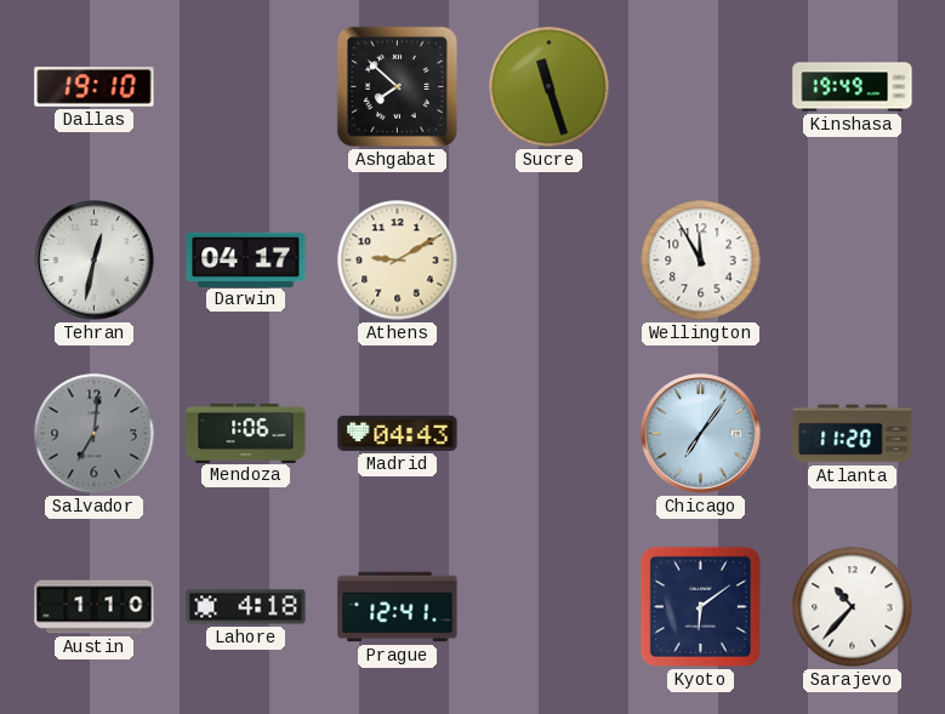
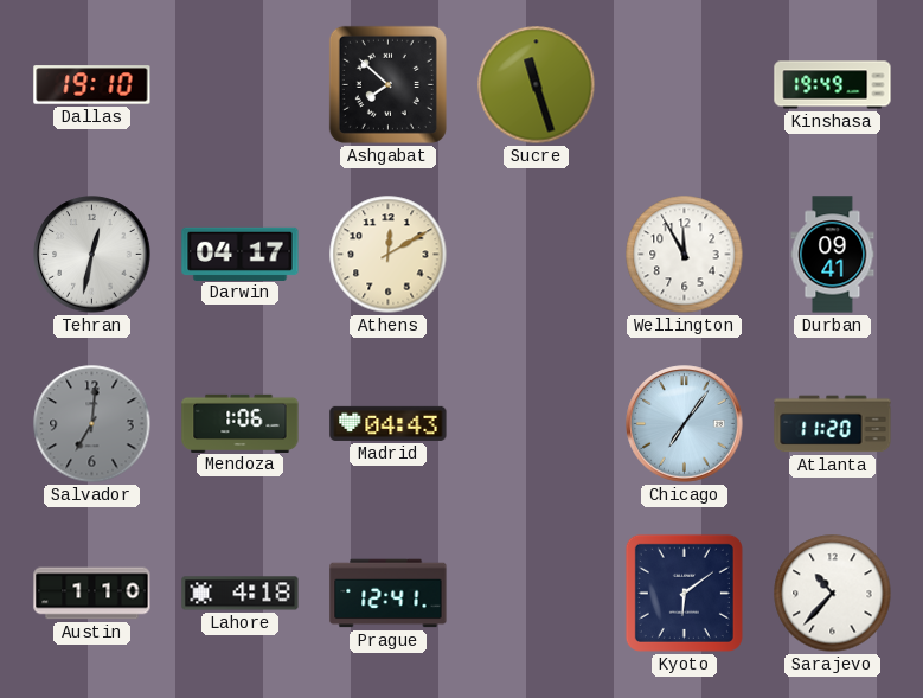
Athens: 9:10 -> 12:10 (389, 255)
Durban: none -> 09:41 (833, 255)
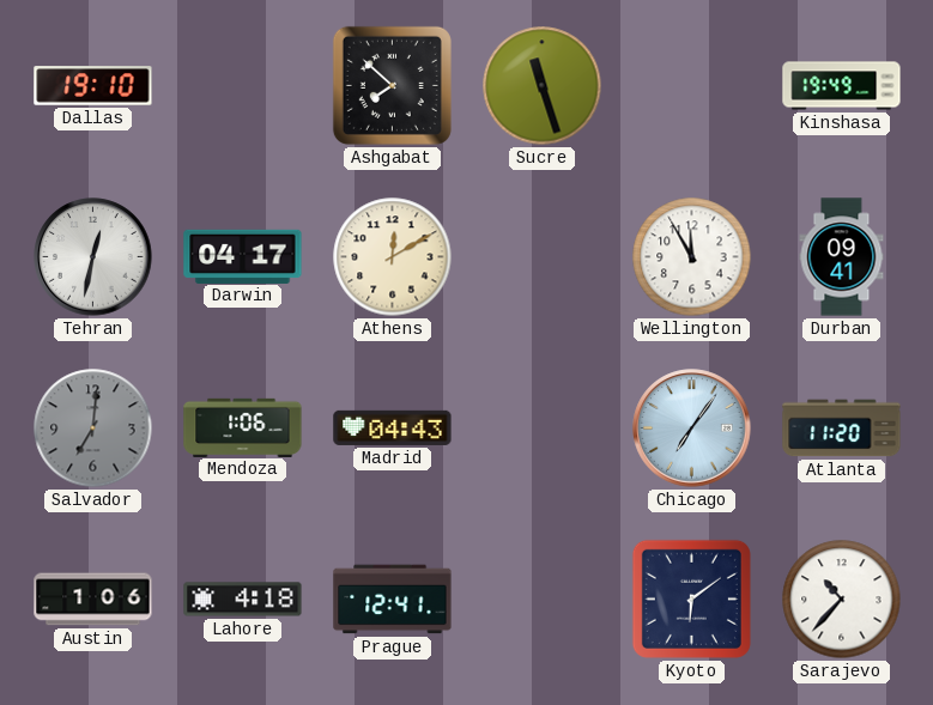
Austin: 1:10 -> 1:06 (93, 600)
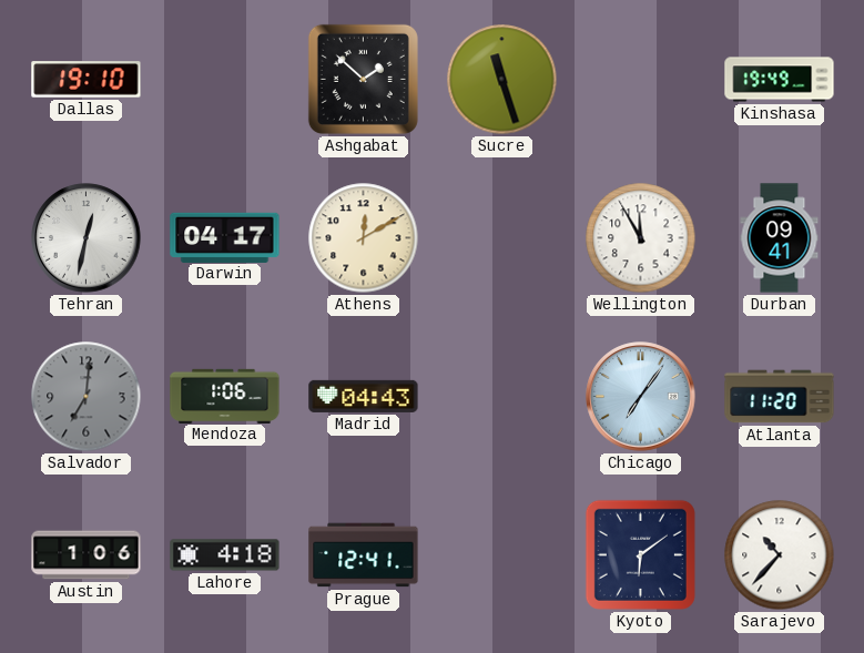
Ashgabat: 7:52 -> 1:52 (363, 79)
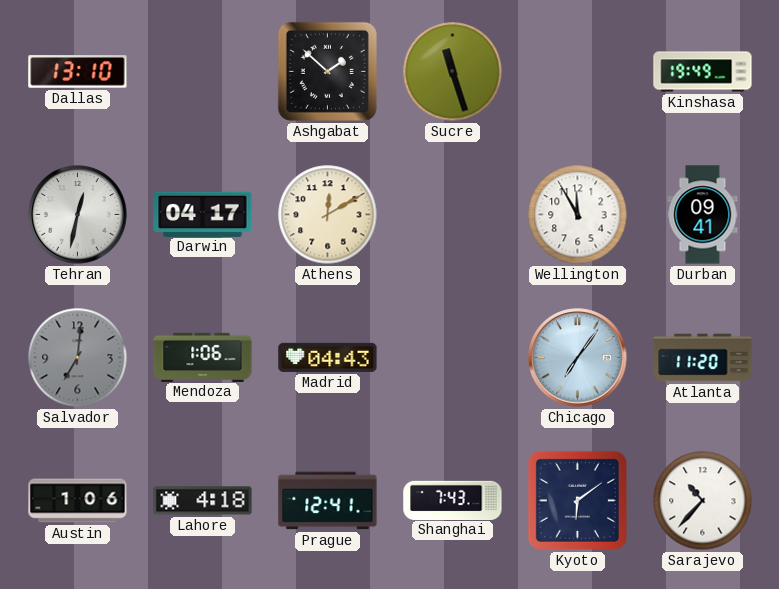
Dallas: 19:10 -> 13:10 (78, 72)
Shanghai: none -> 7:43 (453, 500)
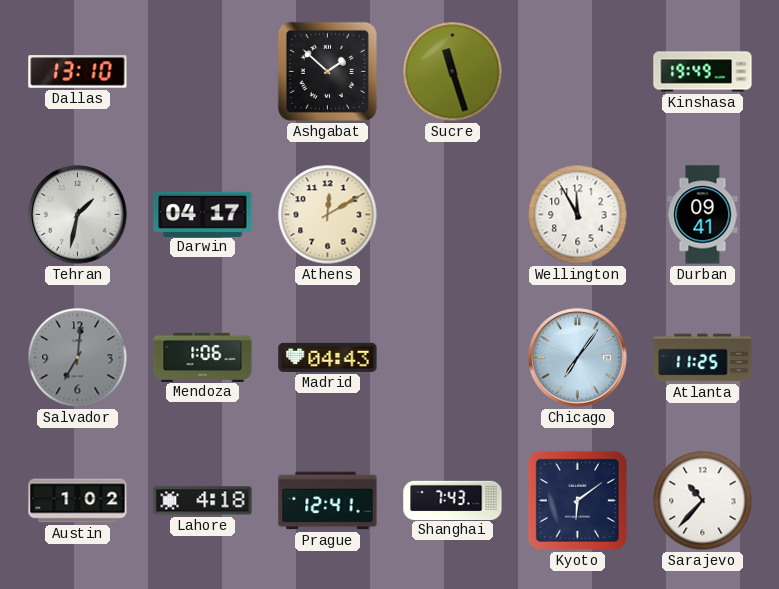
Tehran: 12:32 -> 1:32 (78, 215)
Atlanta: 11:20 -> 11:25 (703, 358)
Austin: 1:06 -> 1:02 (78, 501)
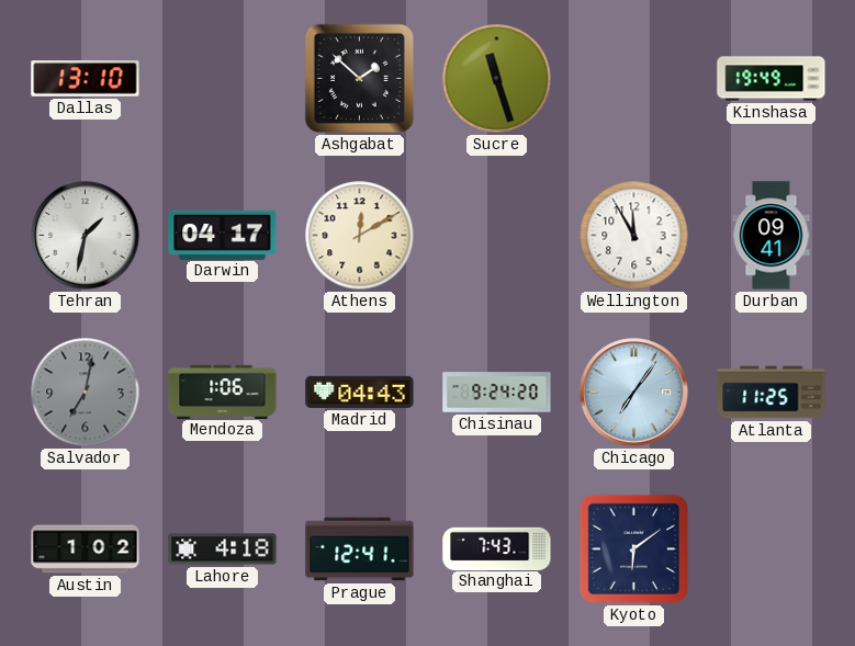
Salvador: 7:01 -> 7:02 (86, 393)
Chisinau: none -> 9:24 (497, 393)
Sarajevo: 10:37 -> none (703, 501)
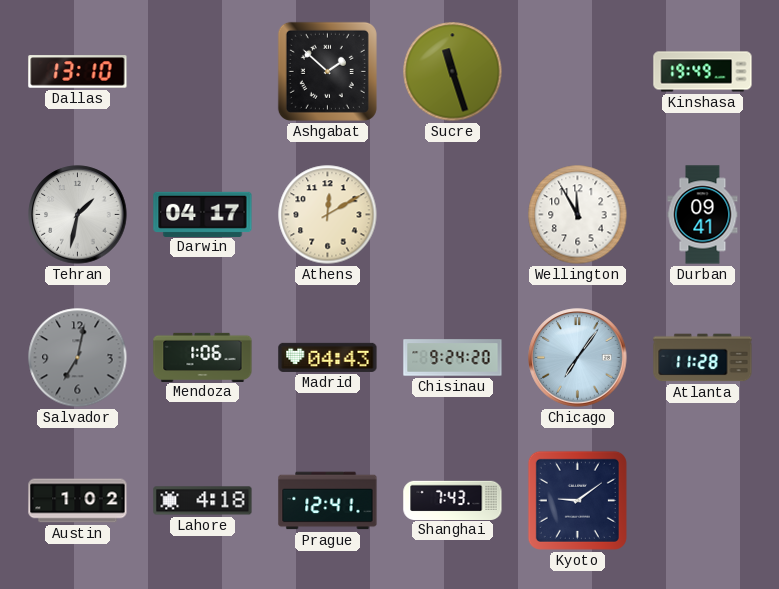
Atlanta: 11:25 -> 11:28 (703, 358)
Kyoto: 6:09 -> 9:09 (577, 500)
